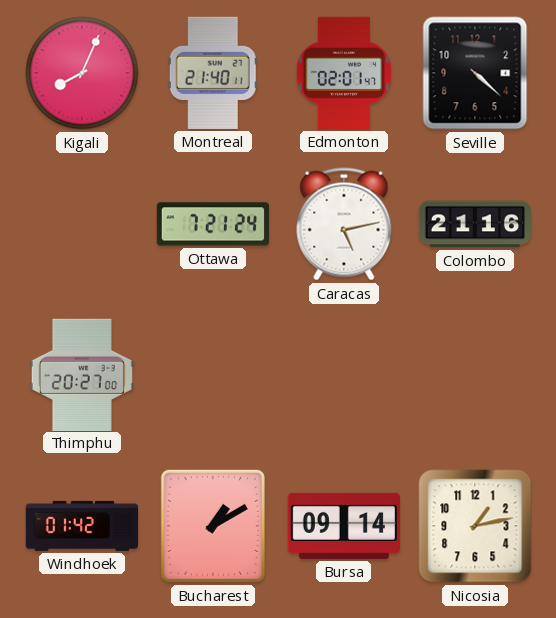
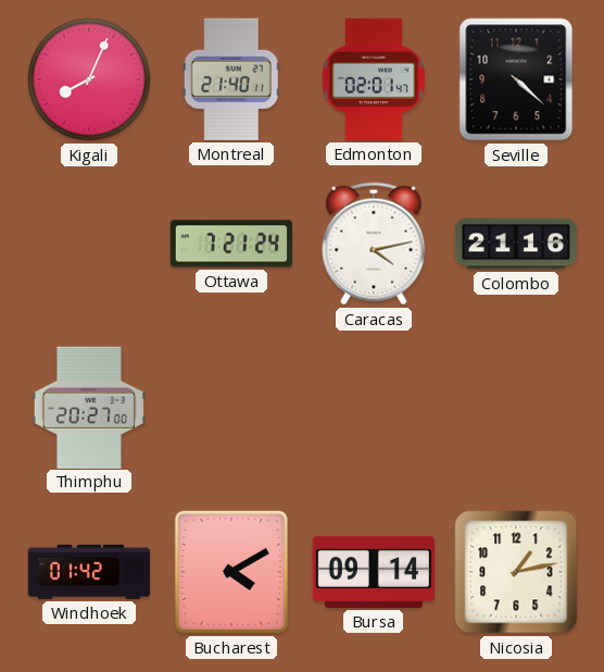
Caracas: 5:13 -> 4:13 (374, 244)
Bucharest: 1:10 -> 4:10 (231, 572)
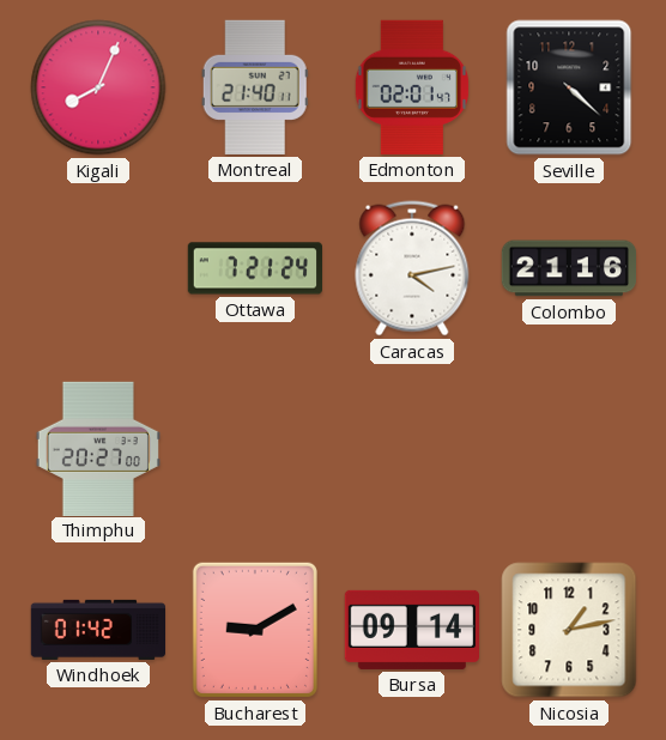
Bucharest: 4:10 -> 9:10 (255, 630)
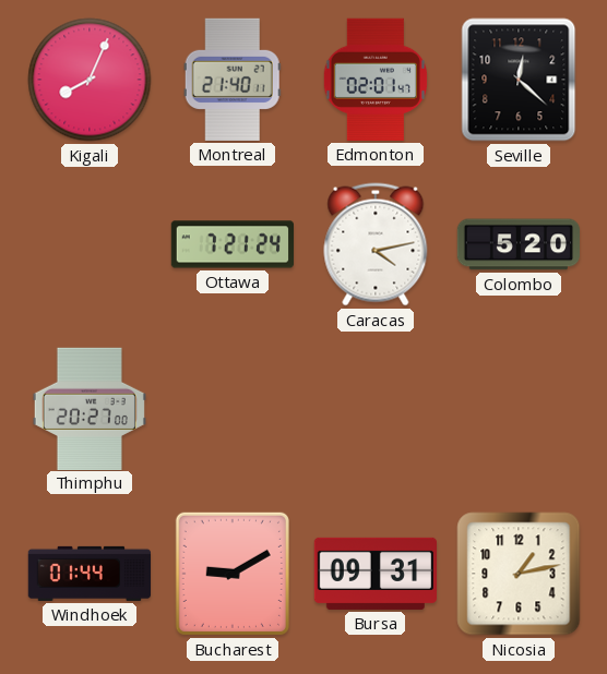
Seville: 4:22 -> 12:22 (519, 80)
Colombo: 21:16 -> 5:20 (517, 244)
Windhoek: 01:42 -> 01:44 (88, 574)
Bursa: 09:14 -> 09:31 (374, 574)
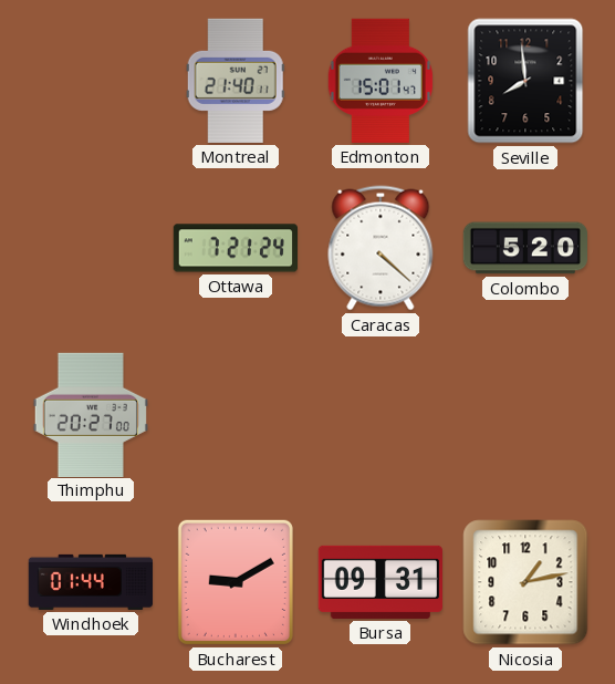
Kigali: 8:04 -> none (90, 80)
Edmonton: 02:01 -> 15:01 (381, 81)
Seville: 12:22 -> 7:59 (525, 81)
Caracas: 4:13 -> 4:22 (381, 248)
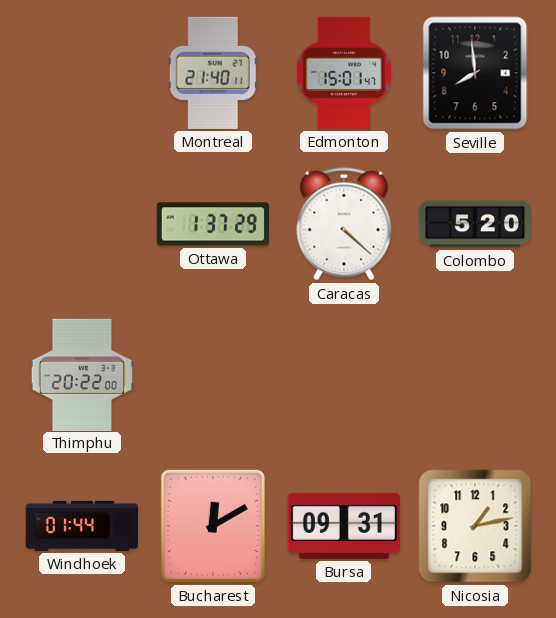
Ottawa: 7:21 -> 1:37 (212, 224)
Thimphu: 20:27 -> 20:22 (82, 374)
Bucharest: 9:10 -> 12:10 (213, 526)
